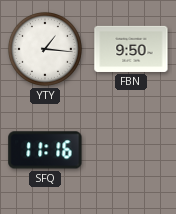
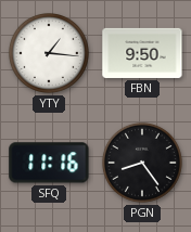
PGN: none -> 8:24 (142, 163)
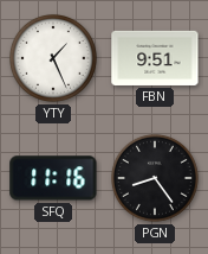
YTY: 1:16 -> 1:26 (53, 58)
FBN: 9:50 -> 9:51 (155, 58)
